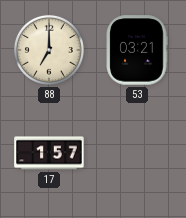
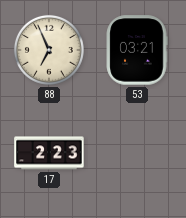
88: 7:00 -> 6:56 (49, 50)
17: 1:57 -> 2:23 (49, 153)
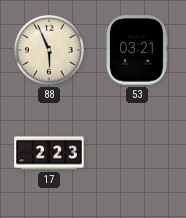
88: 6:56 -> 5:56 (49, 50)
